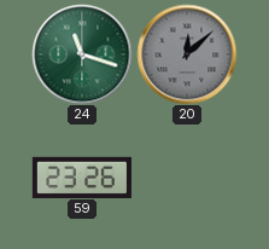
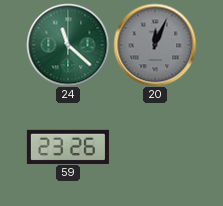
24: 11:18 -> 11:22 (68, 45)
20: 12:08 -> 12:04 (155, 45)
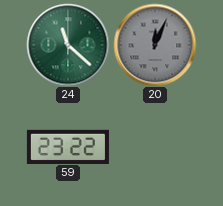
59: 23:26 -> 23:22 (68, 146)
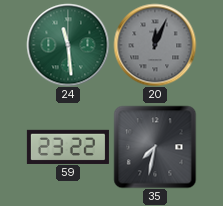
24: 11:22 -> 11:29 (68, 45)
35: none -> 7:32 (155, 147)
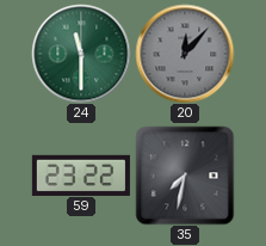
24: 11:29 -> 11:30 (81, 54)
20: 12:04 -> 12:07 (185, 54)
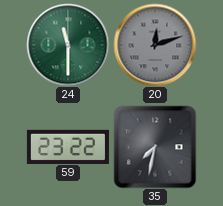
20: 12:07 -> 12:12 (155, 45)
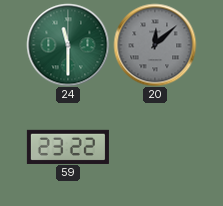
20: 12:12 -> 12:08 (155, 45)
35: 7:32 -> none (155, 147)
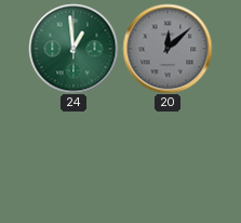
24: 11:30 -> 12:59 (73, 49)
59: 23:22 -> none (68, 146)
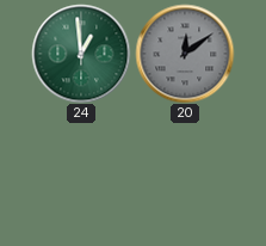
20: 12:08 -> 12:09 (185, 54)
